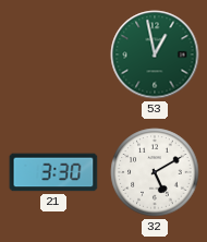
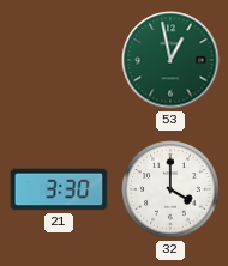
32: 5:10 -> 4:00 (170, 189)
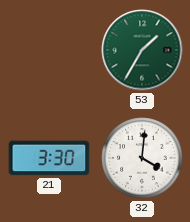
53: 12:58 -> 1:35 (142, 50)
32: 4:00 -> 4:01 (142, 158)
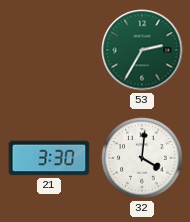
53: 1:35 -> 2:35 (142, 50)
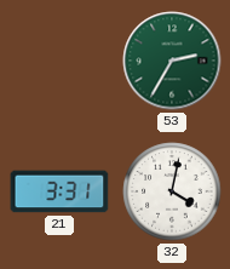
21: 3:30 -> 3:31 (59, 191)
32: 4:01 -> 4:02 (172, 191)
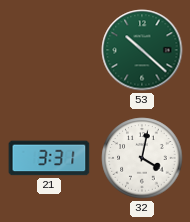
53: 2:35 -> 10:22 (142, 50)
